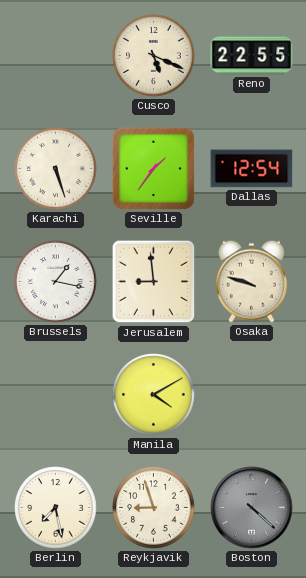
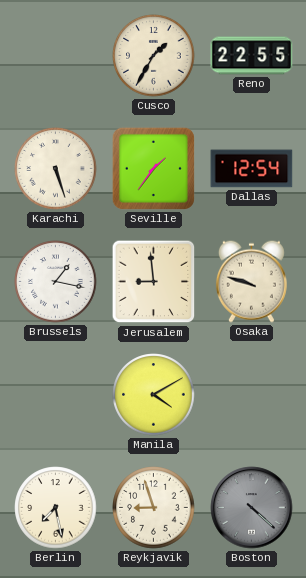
Cusco: 5:19 -> 1:35 (154, 56)
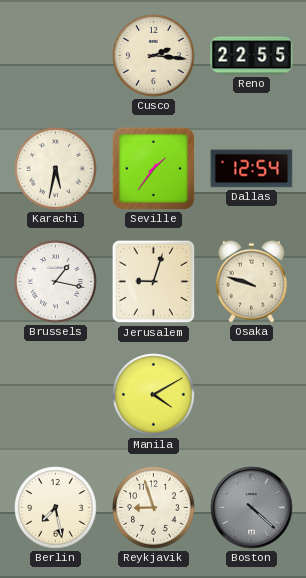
Cusco: 1:35 -> 2:16 (154, 56)
Karachi: 5:27 -> 5:32 (56, 169)
Jerusalem: 8:59 -> 9:03 (154, 282)
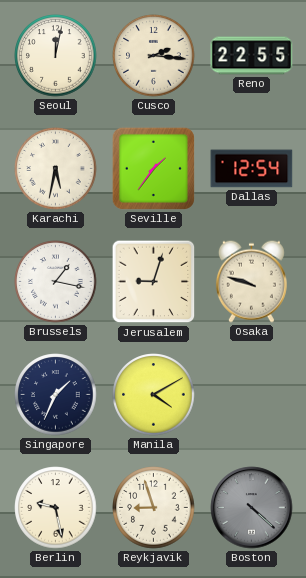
Seoul: none -> 12:02 (56, 56)
Singapore: none -> 1:34 (56, 395)
Berlin: 7:28 -> 9:28 (56, 508)
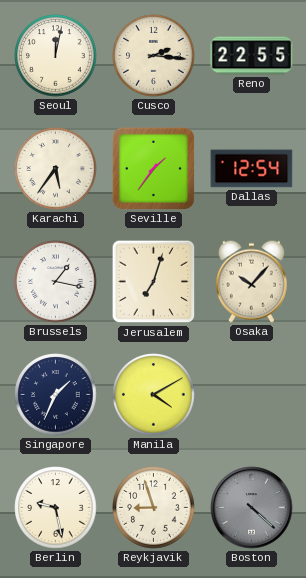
Karachi: 5:32 -> 5:36 (56, 169)
Jerusalem: 9:03 -> 7:03 (154, 282)
Osaka: 9:48 -> 10:07 (251, 281)
